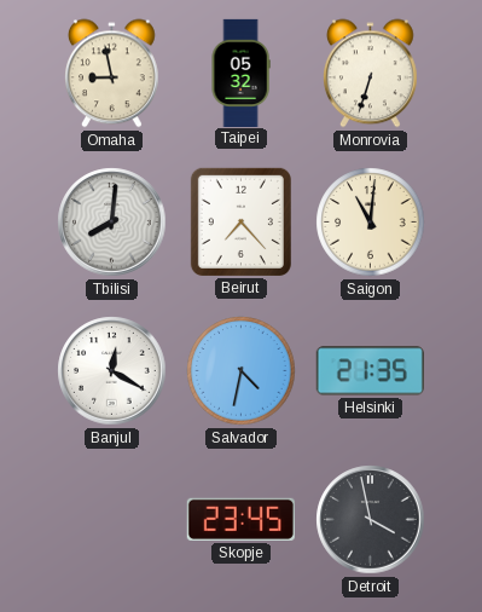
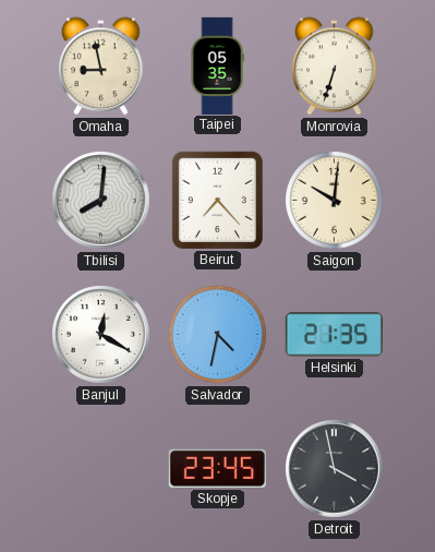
Taipei: 05:32 -> 05:35 (217, 65)
Saigon: 11:01 -> 10:01 (335, 201)
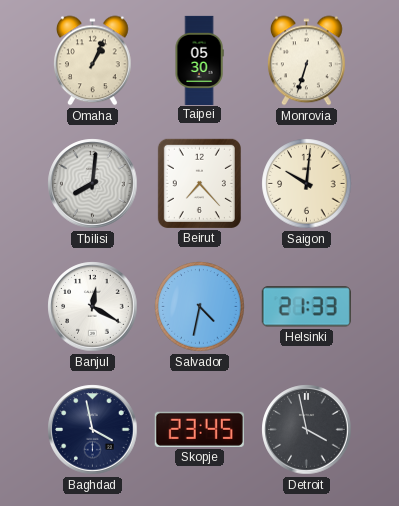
Omaha: 8:58 -> 1:04 (93, 61)
Taipei: 05:35 -> 05:30 (199, 60)
Helsinki: 21:35 -> 21:33 (306, 307)
Baghdad: none -> 3:58 (93, 430)
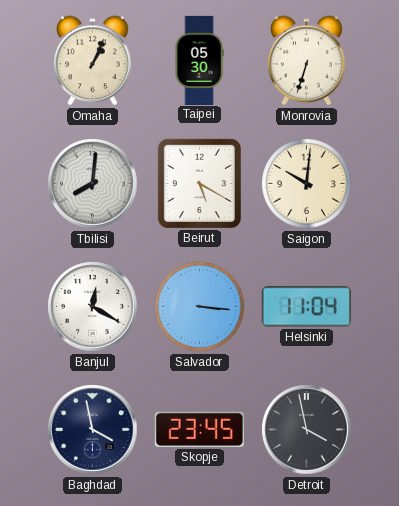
Beirut: 7:23 -> 5:20 (199, 183)
Salvador: 4:32 -> 3:16 (200, 307)
Helsinki: 21:33 -> 11:04 (306, 307)
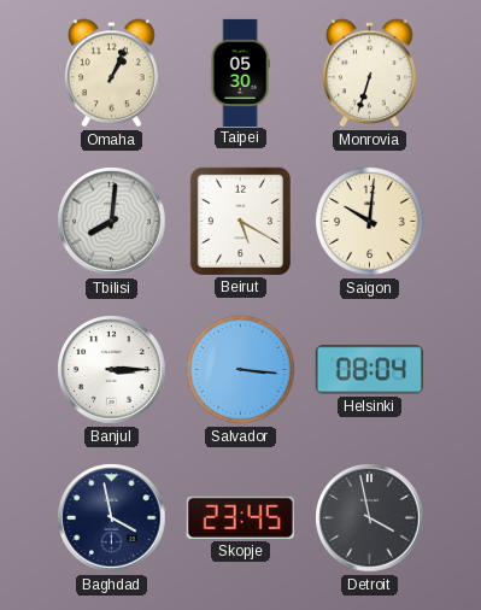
Banjul: 12:20 -> 3:15 (112, 370)
Helsinki: 11:04 -> 08:04 (369, 370)
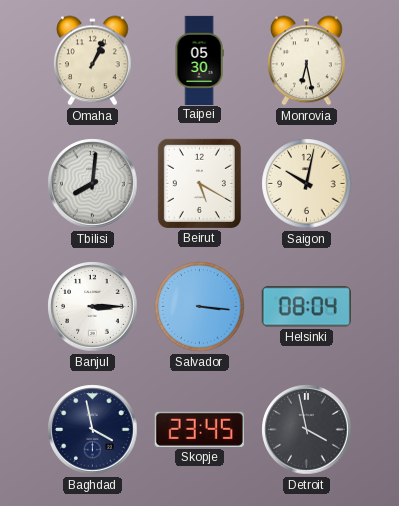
Monrovia: 6:33 -> 6:28 (307, 61)
Saigon: 10:01 -> 10:02 (307, 184)
